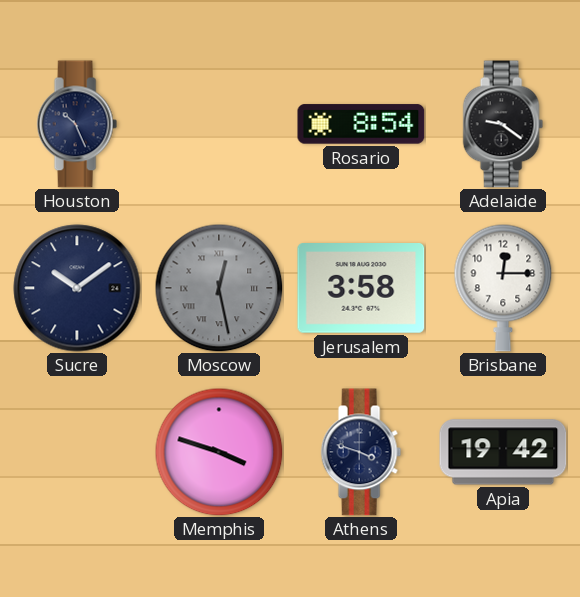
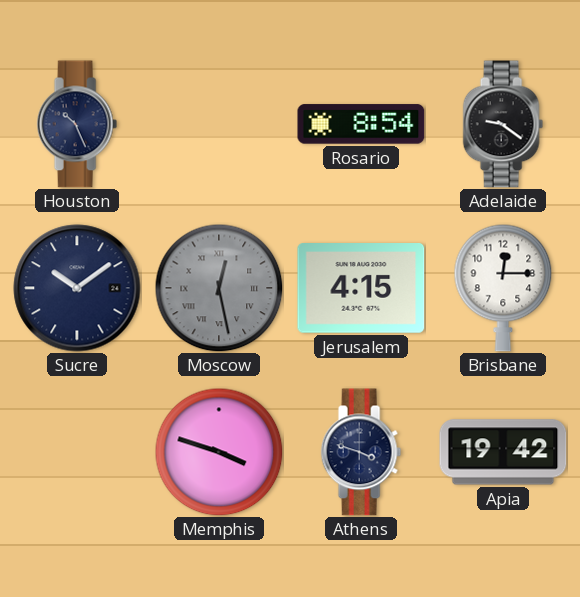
Jerusalem: 3:58 -> 4:15 (361, 289)
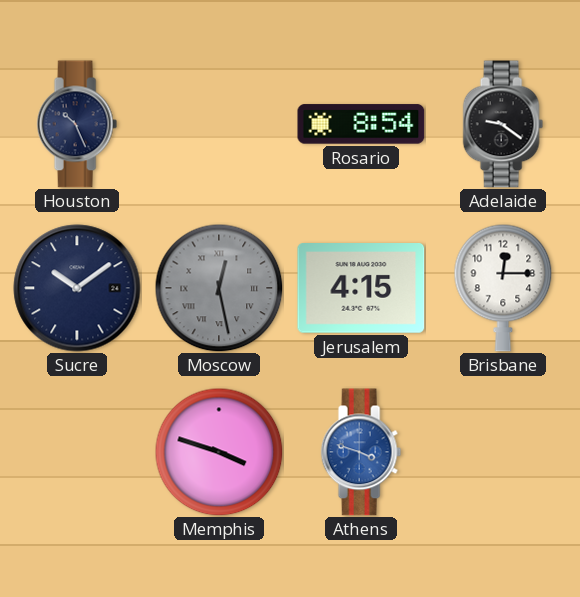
Athens dial: navy -> blue (361, 452)
Apia: 19:42 -> none (503, 452)
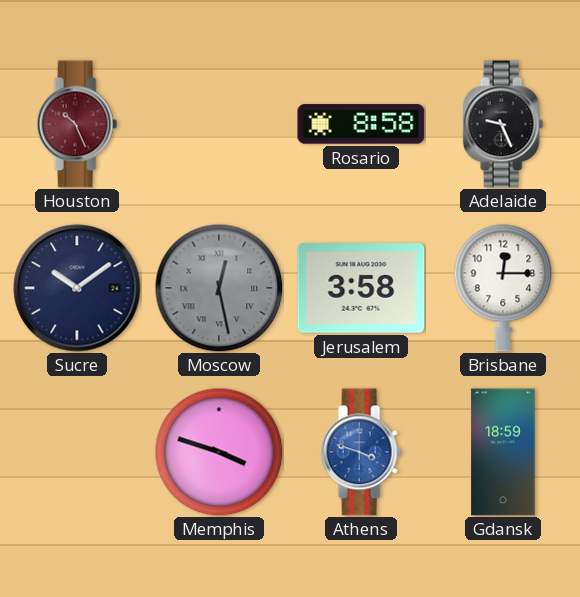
Houston dial: navy -> burgundy (77, 124)
Rosario: 8:54 -> 8:58 (361, 124)
Adelaide: 9:21 -> 9:26 (503, 124)
Jerusalem: 4:15 -> 3:58 (361, 289)
Gdansk: none -> 18:59 (503, 452)
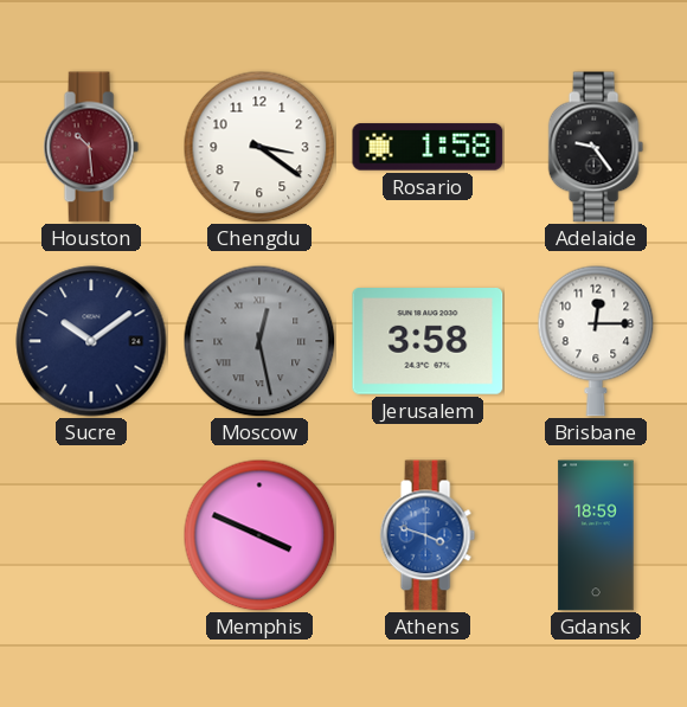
Houston: 10:26 -> 10:29 (91, 147)
Chengdu: none -> 3:21 (259, 147)
Rosario: 8:58 -> 1:58 (428, 147)
Adelaide: 9:26 -> 9:24 (596, 147)
Memphis: 3:48 -> 3:49 (259, 535)
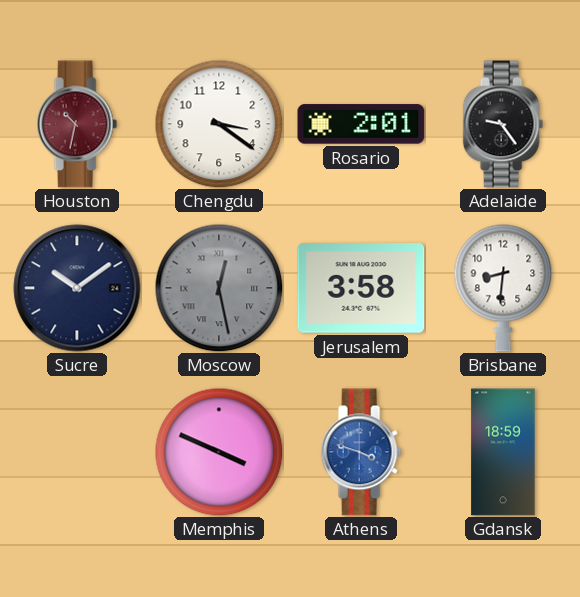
Houston: 10:29 -> 10:32 (77, 124)
Rosario: 1:58 -> 2:01 (361, 124)
Brisbane: 12:15 -> 8:31 (503, 288)
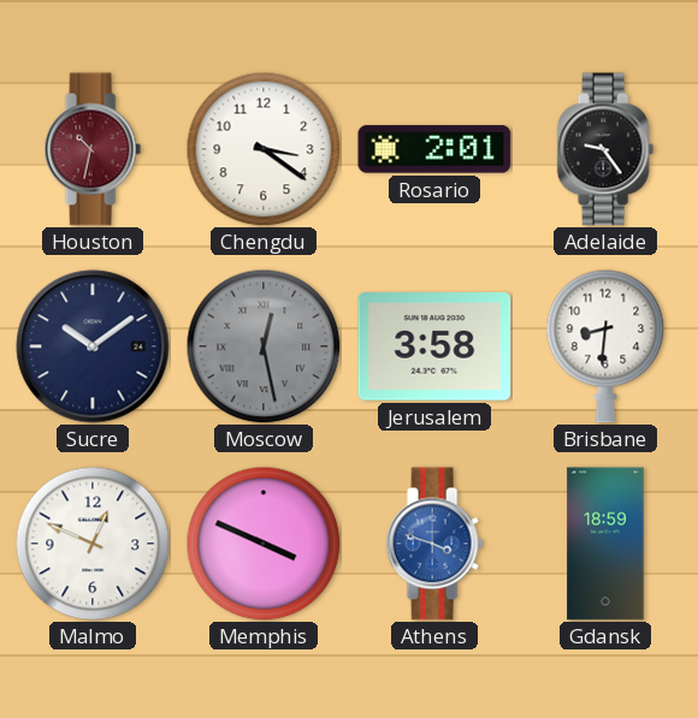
Malmo: none -> 12:49 (93, 544)
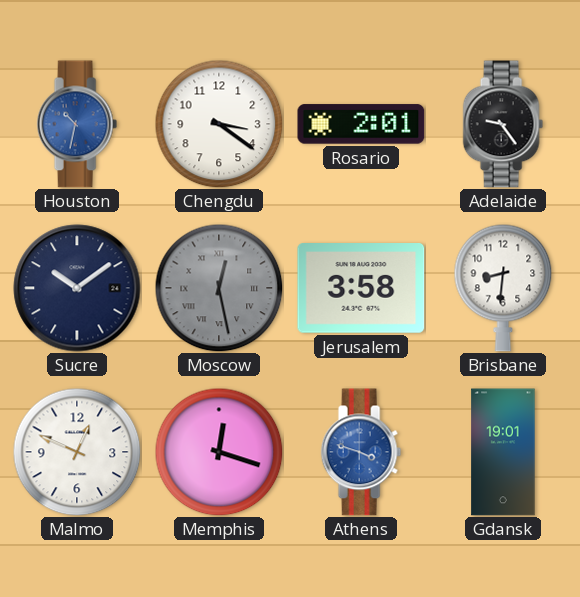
Houston dial: burgundy -> blue (77, 124)
Memphis: 3:49 -> 12:18 (219, 452)
Gdansk: 18:59 -> 19:01 (503, 452)
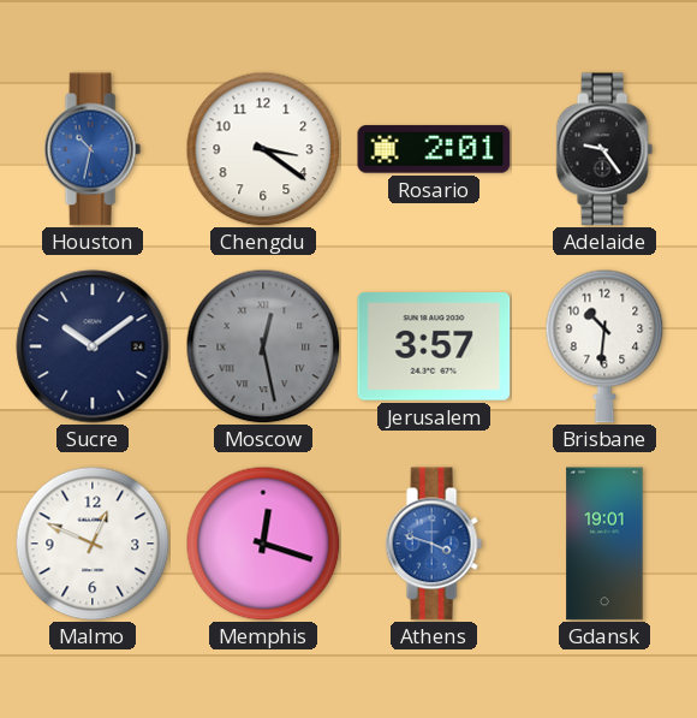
Jerusalem: 3:58 -> 3:57 (434, 348)
Brisbane: 8:31 -> 10:31 (604, 346)
